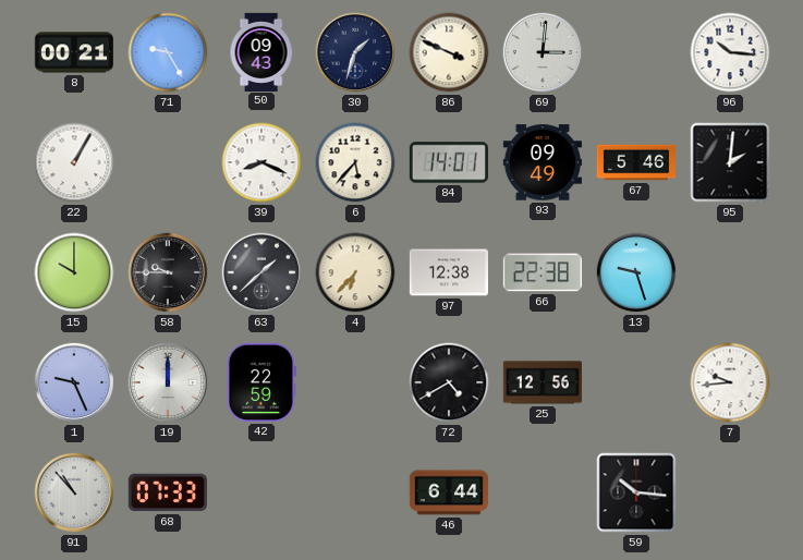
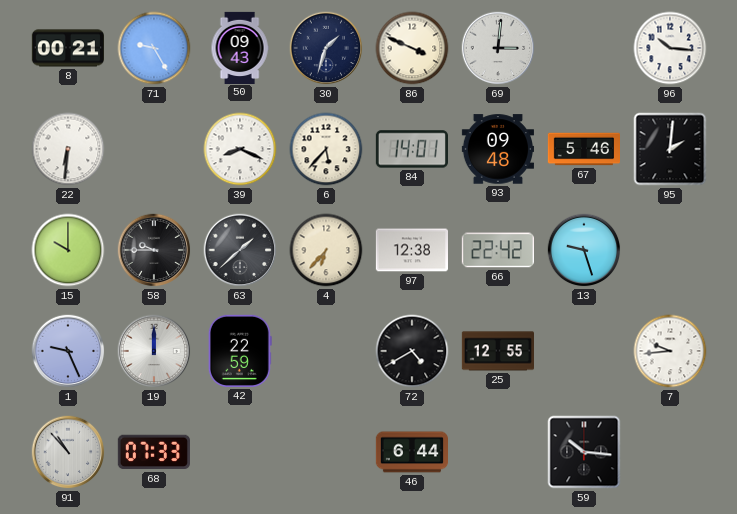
22: 1:05 -> 6:31 (68, 149)
93: 09:49 -> 09:48 (497, 149)
66: 22:38 -> 22:42 (498, 250)
25: 12:56 -> 12:55 (497, 351)
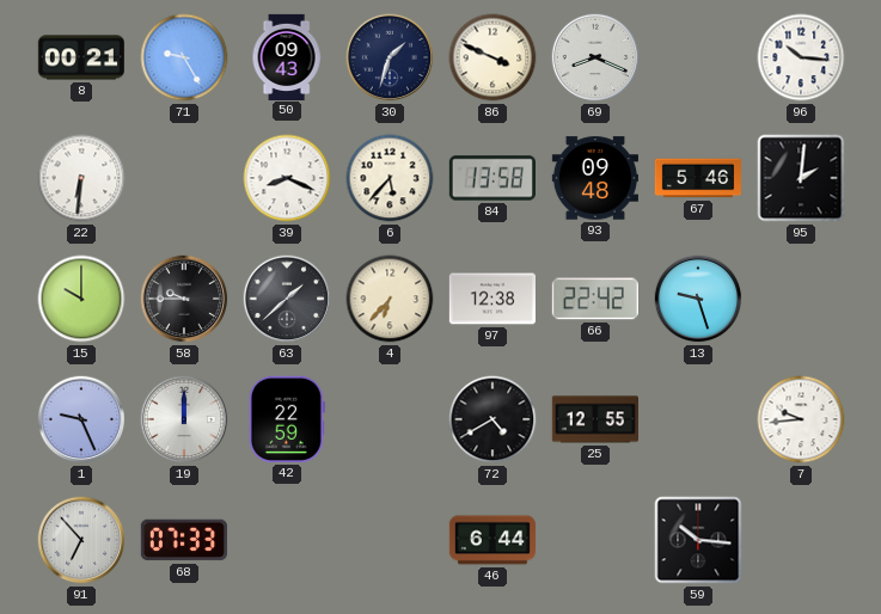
69: 3:01 -> 8:19 (595, 57)
84: 14:01 -> 13:58 (491, 178)
91: 10:53 -> 6:53 (81, 540)
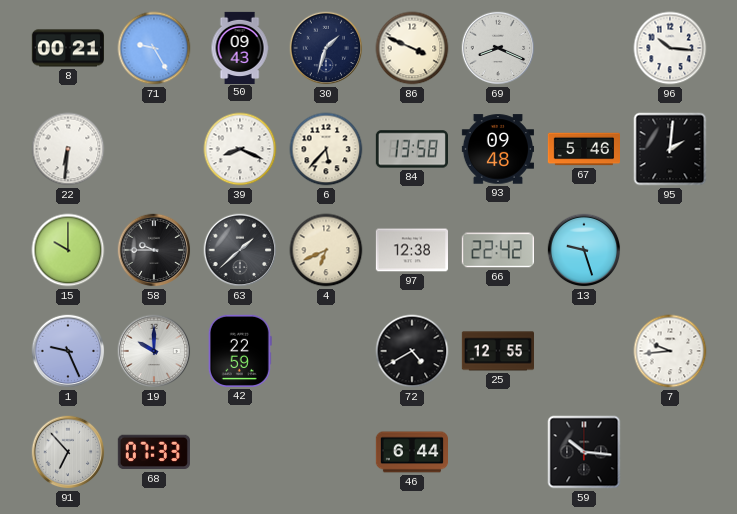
4: 6:37 -> 6:41 (326, 250)
19: 12:00 -> 10:00 (154, 351)
